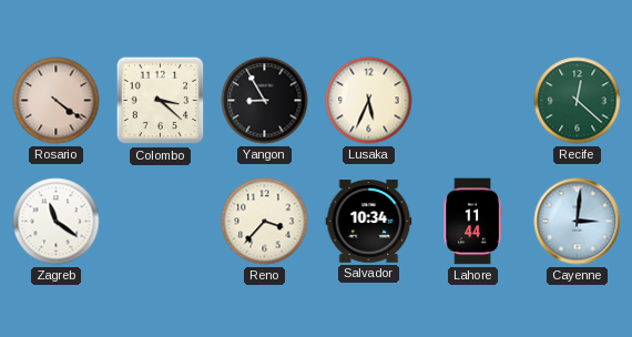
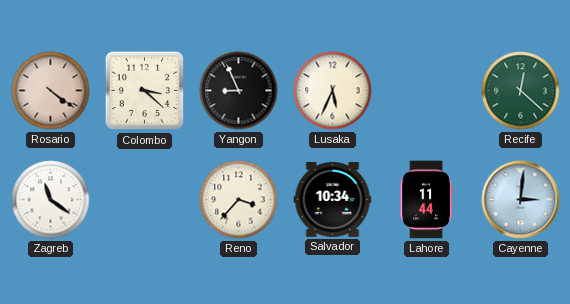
Yangon: 8:55 -> 8:56 (239, 91)
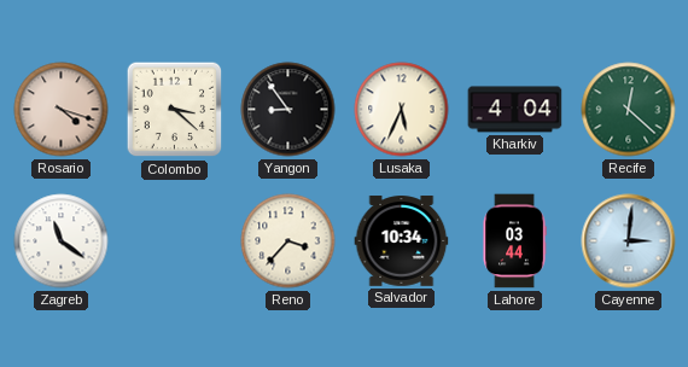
Rosario: 4:21 -> 4:18 (62, 110)
Yangon: 8:56 -> 8:54 (288, 110)
Kharkiv: none -> 4:04 (515, 110)
Lahore: 11:44 -> 03:44 (514, 241)
